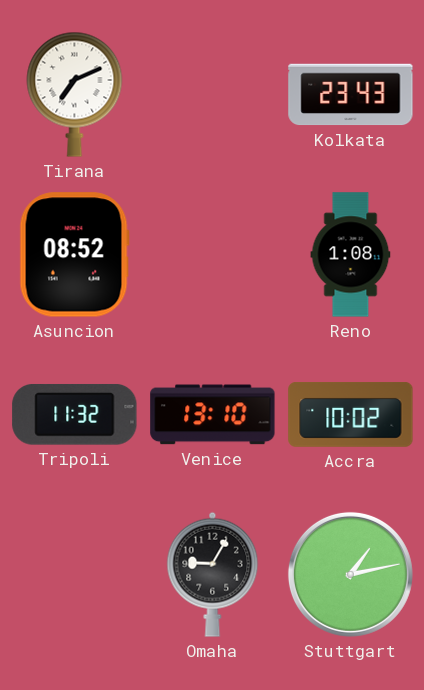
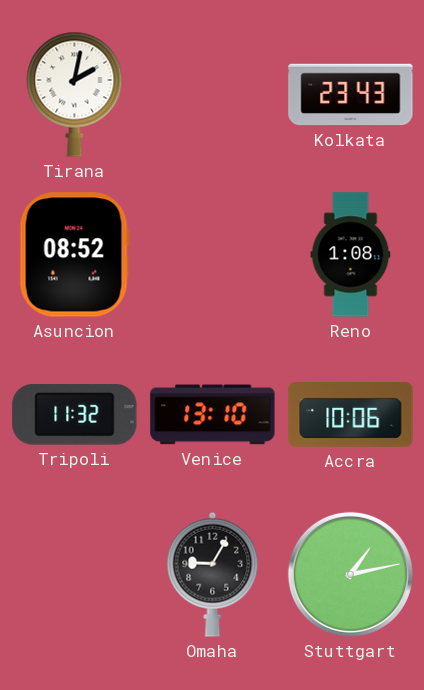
Tirana: 7:11 -> 2:02 (75, 94)
Accra: 10:02 -> 10:06 (351, 415)
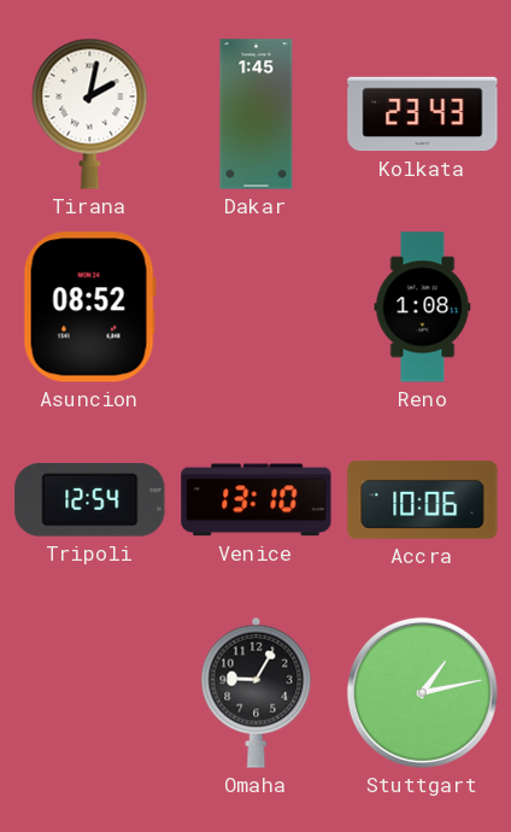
Dakar: none -> 1:45 (257, 115)
Tripoli: 11:32 -> 12:54 (90, 500)
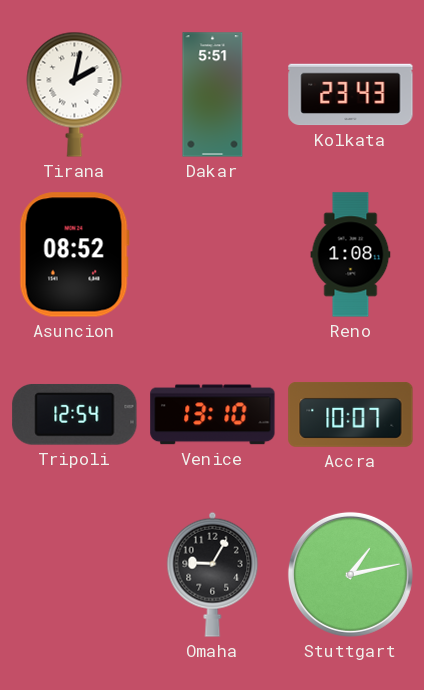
Dakar: 1:45 -> 5:51 (213, 95)
Accra: 10:06 -> 10:07 (351, 415)
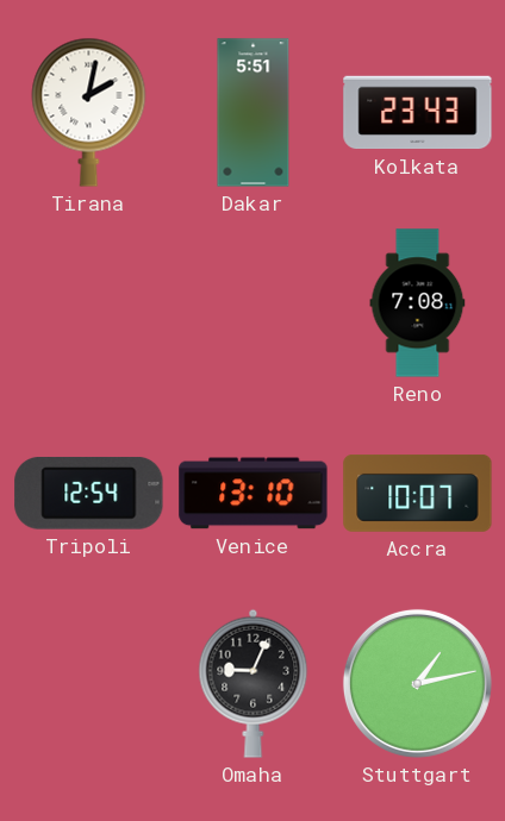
Asuncion: 08:52 -> none (74, 255)
Reno: 1:08 -> 7:08 (418, 303)
Omaha: 9:05 -> 9:04 (254, 683)
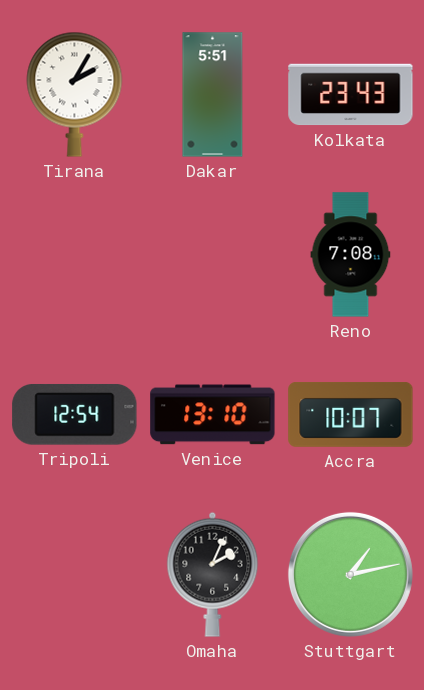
Tirana: 2:02 -> 2:05 (75, 94)
Omaha: 9:04 -> 2:04 (213, 574)
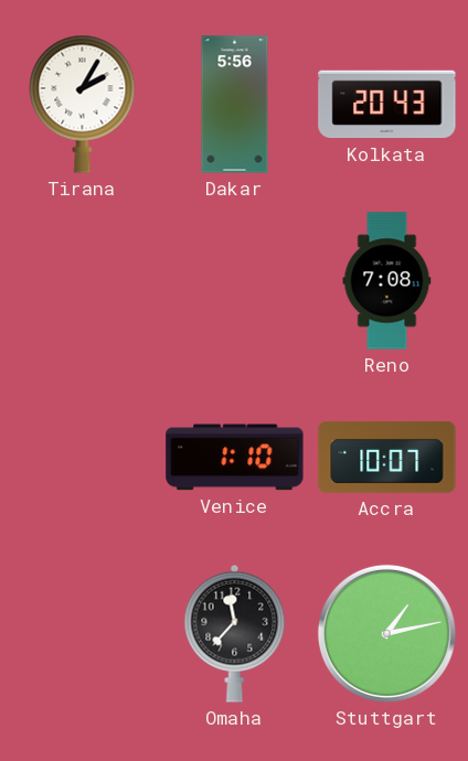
Dakar: 5:51 -> 5:56 (235, 105)
Kolkata: 23:43 -> 20:43 (387, 105)
Tripoli: 12:54 -> none (75, 415)
Venice: 13:10 -> 1:10 (235, 458)
Omaha: 2:04 -> 11:37 (235, 633)
